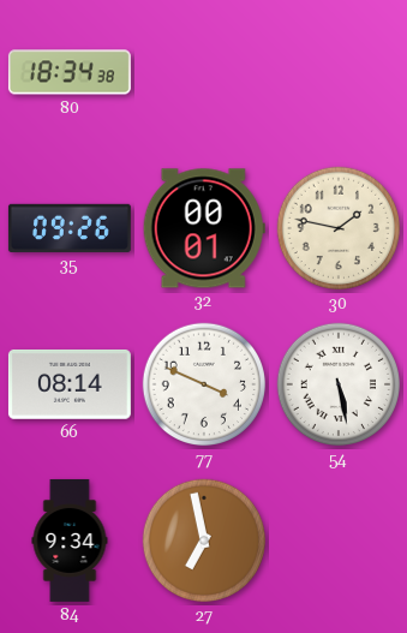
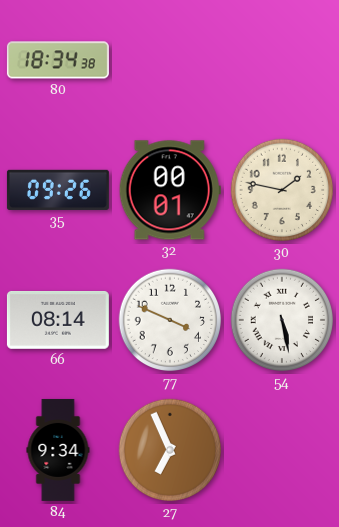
27: 6:58 -> 6:56 (170, 450)
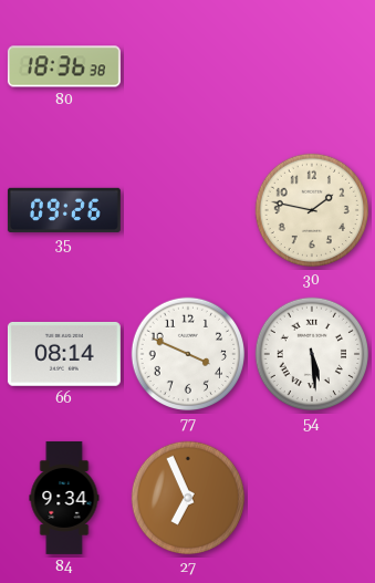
80: 18:34 -> 18:36 (64, 66)
32: 00:01 -> none (170, 190)
54: 5:28 -> 5:29 (312, 354)
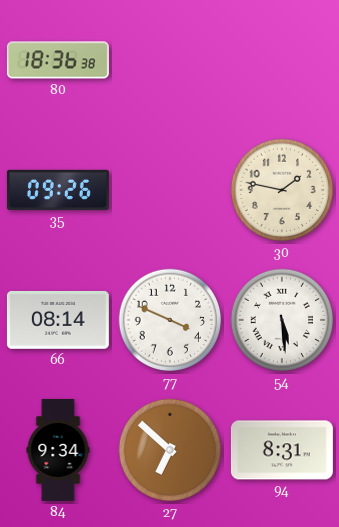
27: 6:56 -> 6:52 (170, 450)
94: none -> 8:31 (282, 450)
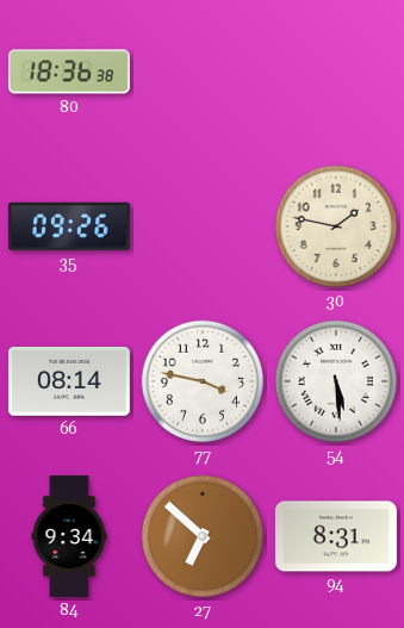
77: 3:49 -> 3:47 (203, 381)
